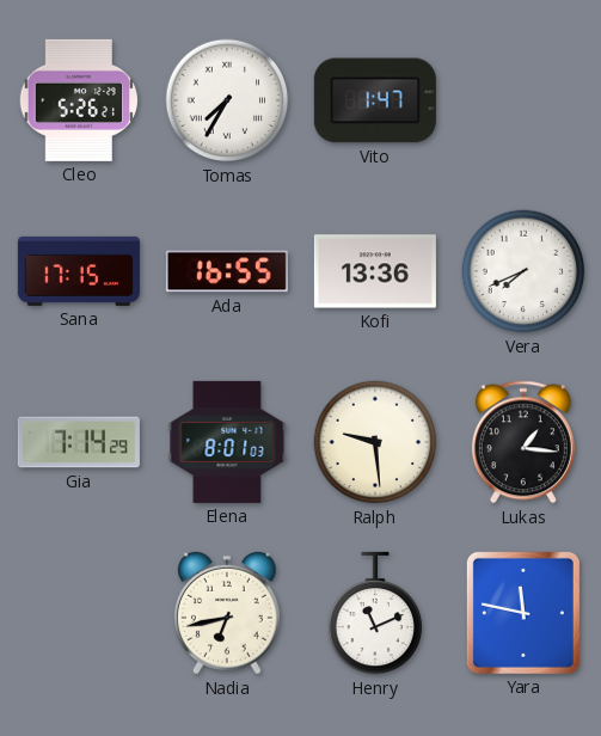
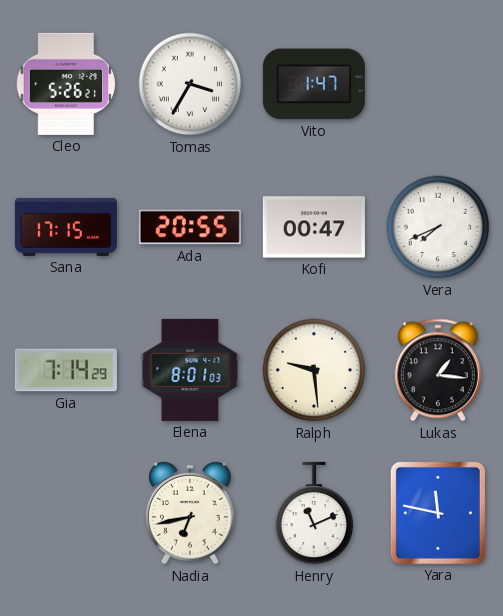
Tomas: 7:35 -> 3:35 (190, 84)
Ada: 16:55 -> 20:55 (190, 227)
Kofi: 13:36 -> 00:47 (314, 227)
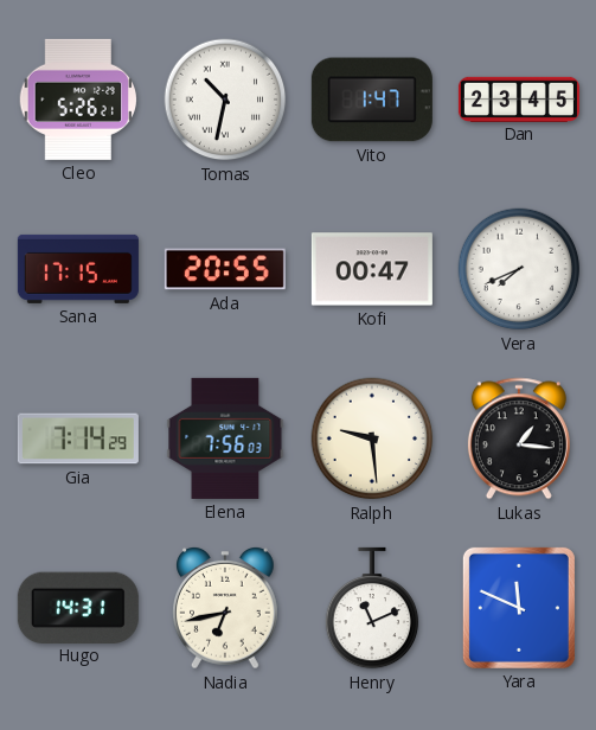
Tomas: 3:35 -> 10:32 (225, 100)
Dan: none -> 23:45 (519, 98)
Elena: 8:01 -> 7:56 (225, 438)
Hugo: none -> 14:31 (78, 607)
Yara: 11:47 -> 11:49 (519, 608)
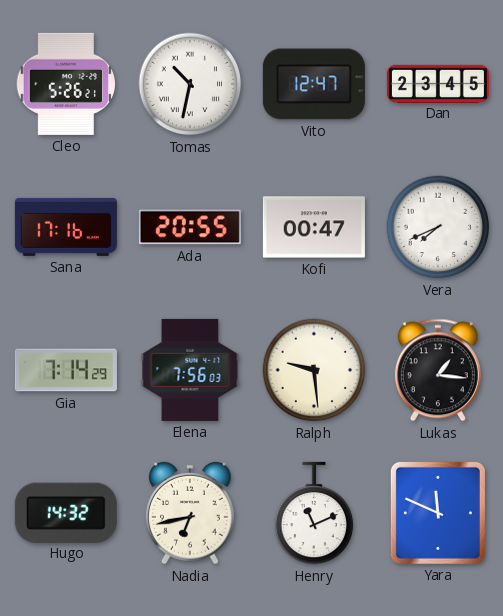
Vito: 1:47 -> 12:47 (314, 84)
Sana: 17:15 -> 17:16 (66, 227)
Hugo: 14:31 -> 14:32 (66, 512)
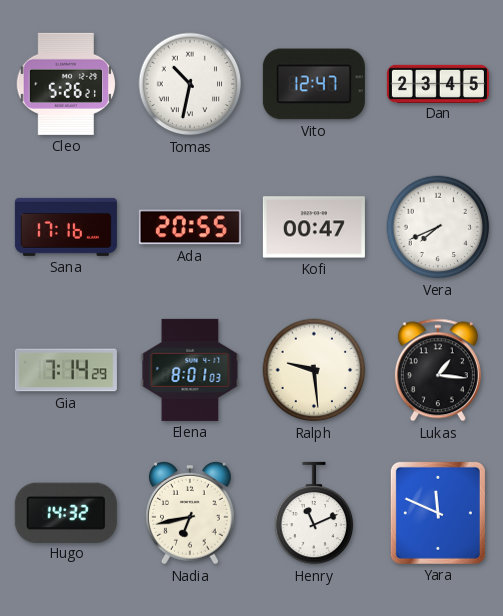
Elena: 7:56 -> 8:01 (190, 370)
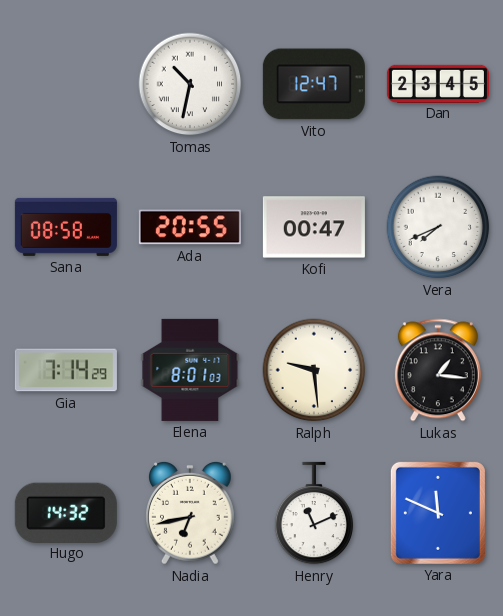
Cleo: 5:26 -> none (66, 84)
Sana: 17:16 -> 08:58 (66, 227)
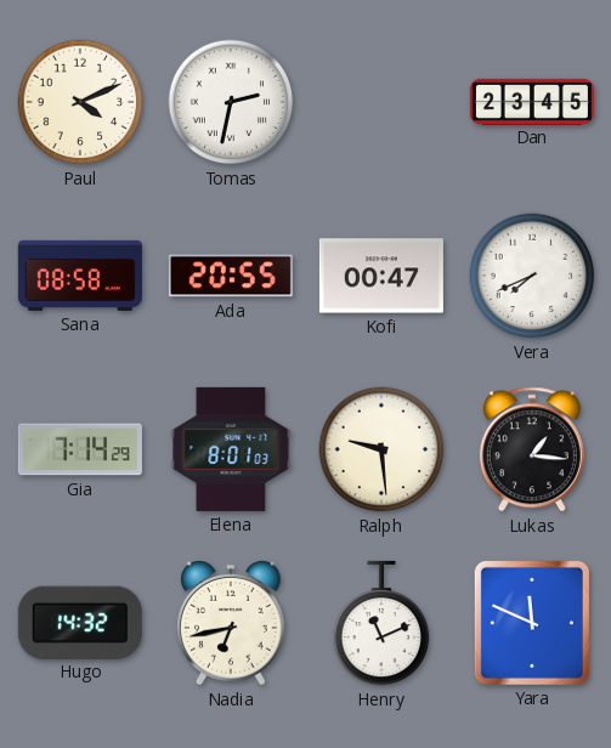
Paul: none -> 4:11 (80, 102)
Tomas: 10:32 -> 2:32 (231, 102)
Vito: 12:47 -> none (314, 84)
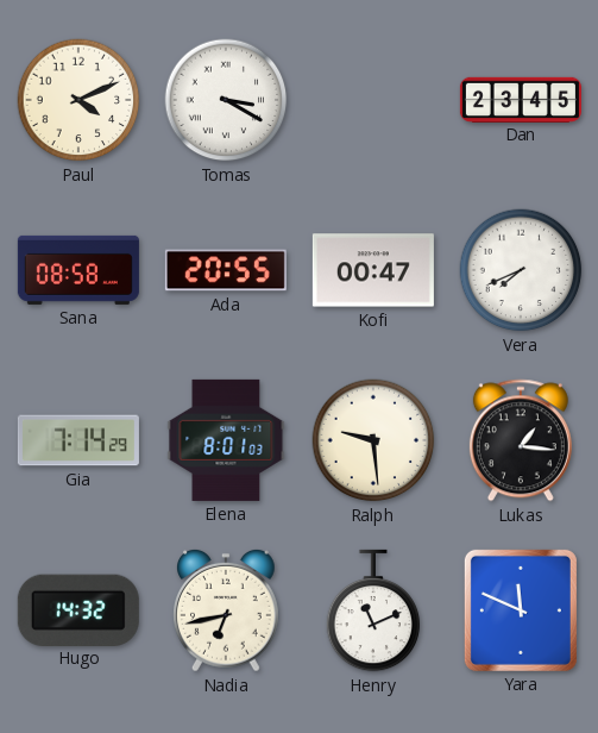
Tomas: 2:32 -> 3:20 (226, 100)
